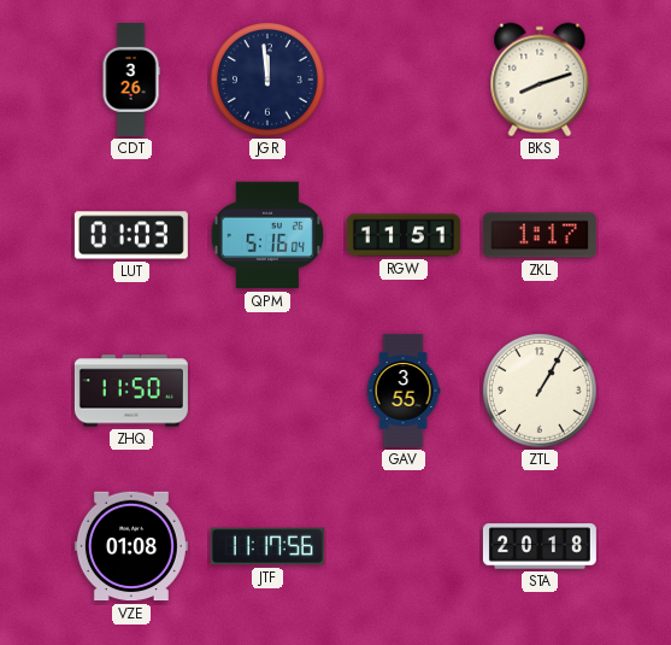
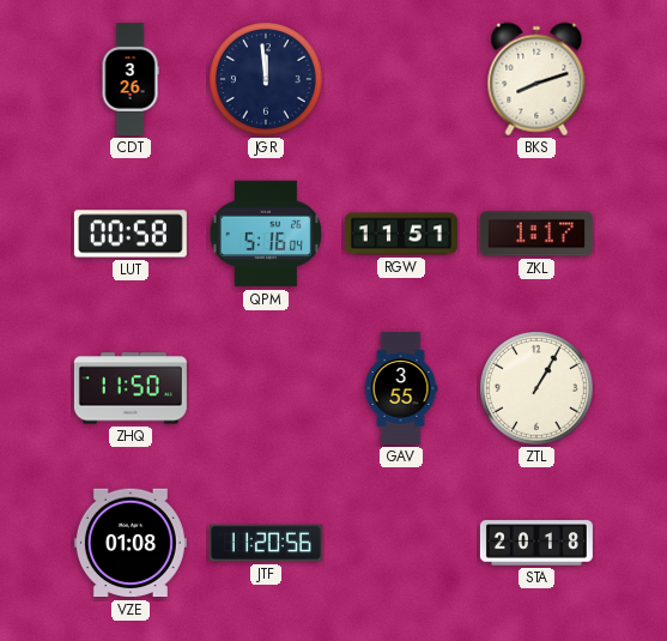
LUT: 01:03 -> 00:58 (131, 234)
JTF: 11:17 -> 11:20 (266, 543)
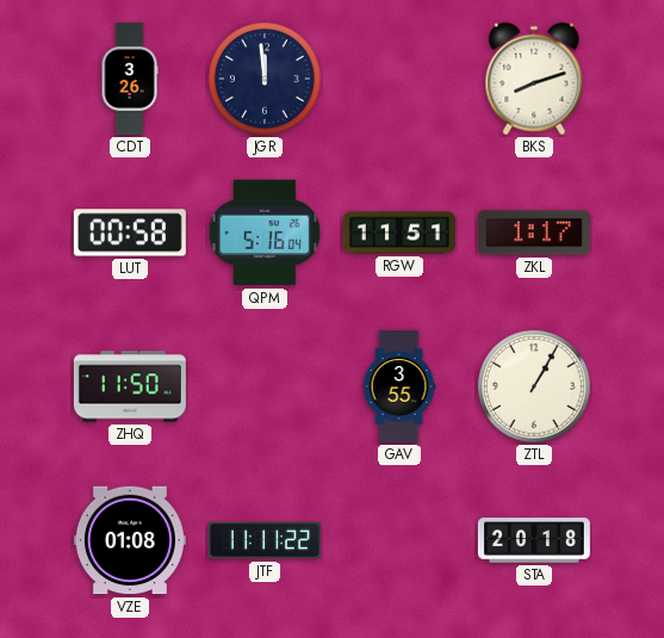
JTF: 11:20 -> 11:11 (265, 540)
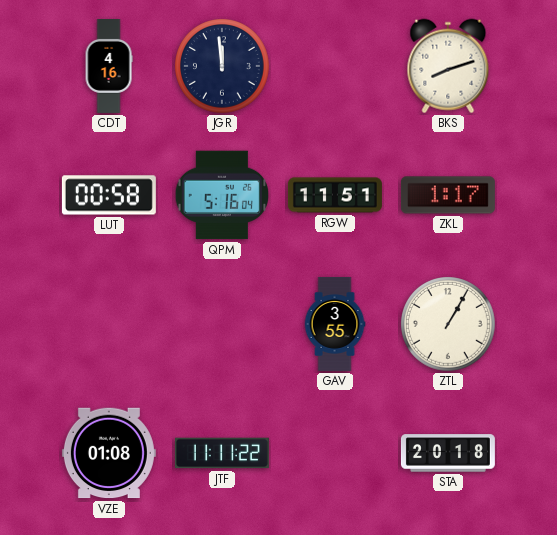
CDT: 3:26 -> 4:16 (109, 66)
ZHQ: 11:50 -> none (130, 386)
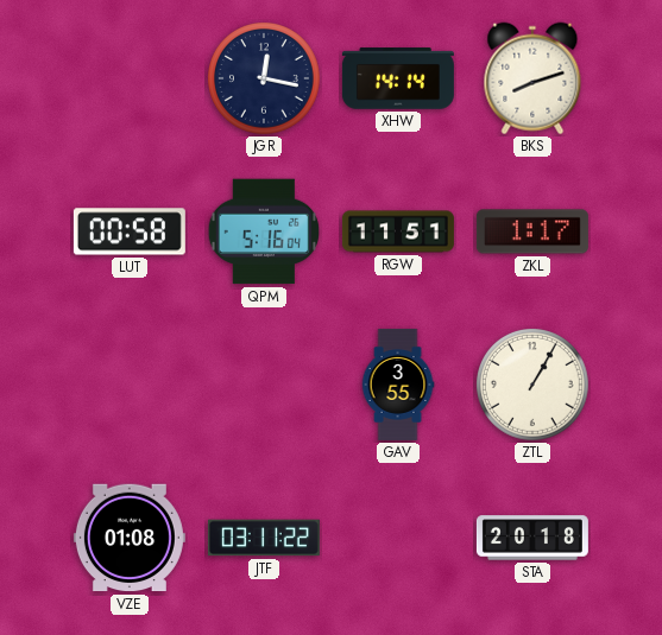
CDT: 4:16 -> none (109, 66)
JGR: 11:59 -> 12:17 (265, 80)
XHW: none -> 14:14 (398, 78)
JTF: 11:11 -> 03:11 (264, 538)
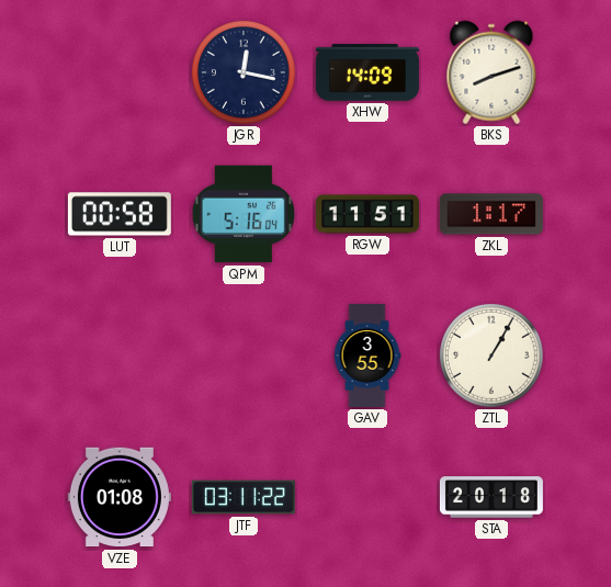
XHW: 14:14 -> 14:09 (367, 72)
